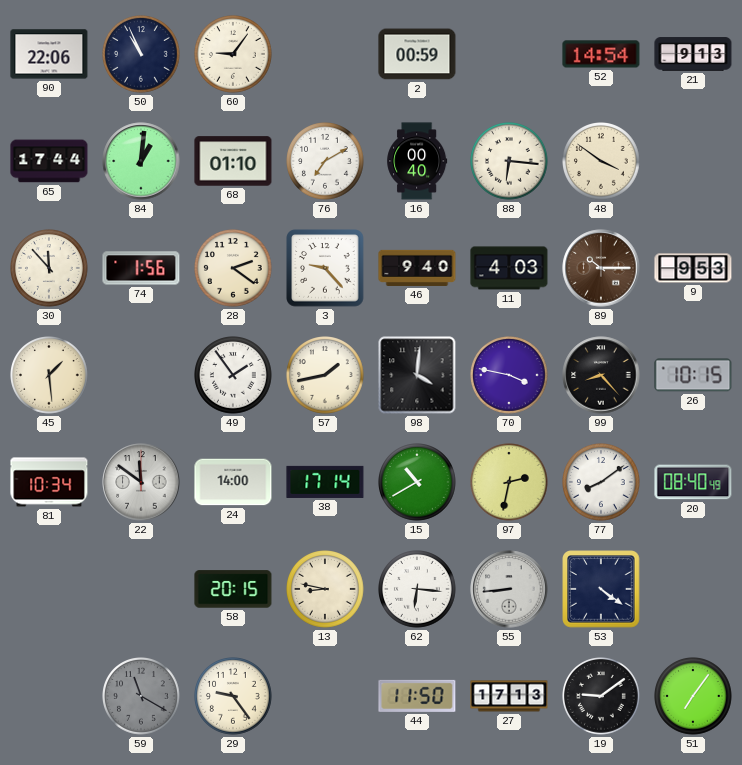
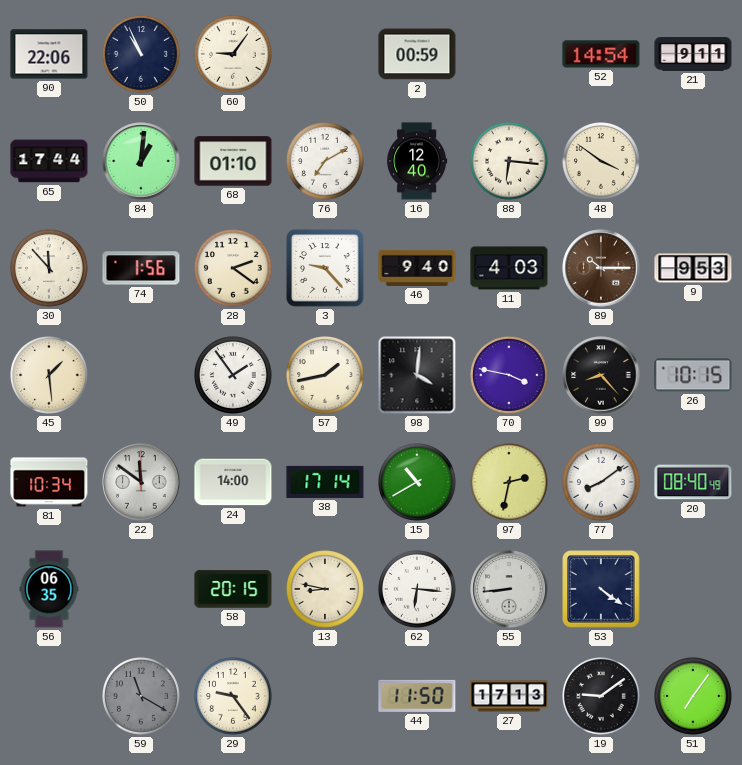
21: 9:13 -> 9:11 (693, 54)
16: 00:40 -> 12:40 (417, 161)
56: none -> 06:35 (49, 589)
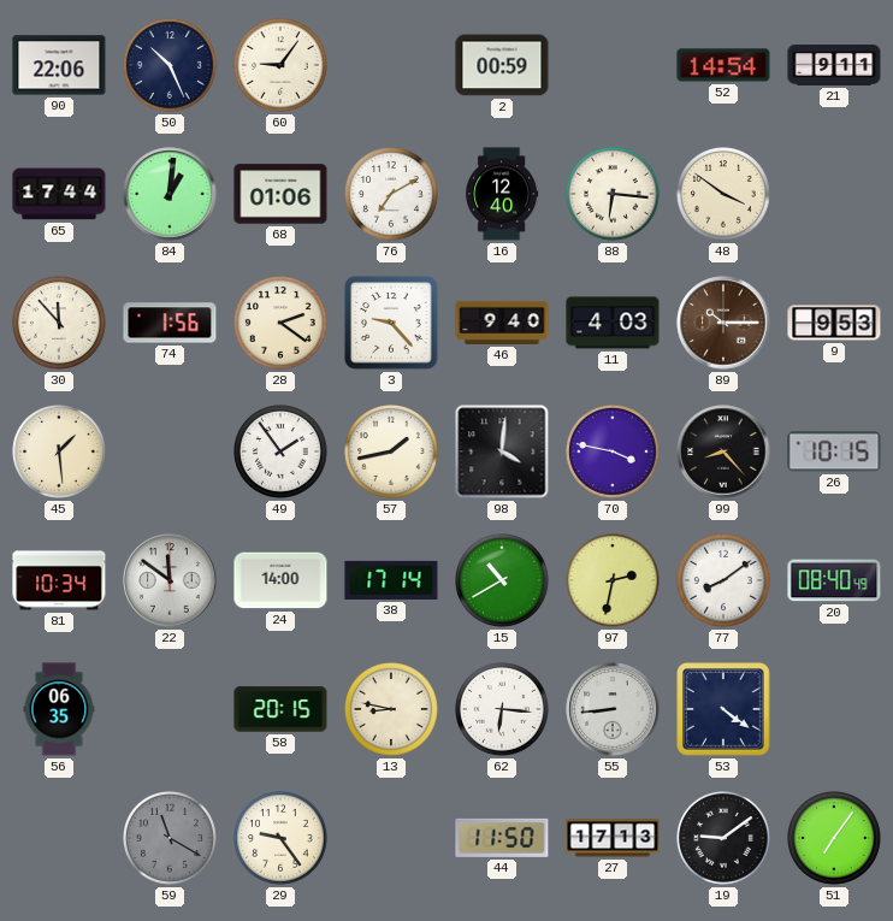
50: 10:56 -> 10:26 (171, 66)
68: 01:10 -> 01:06 (280, 194)
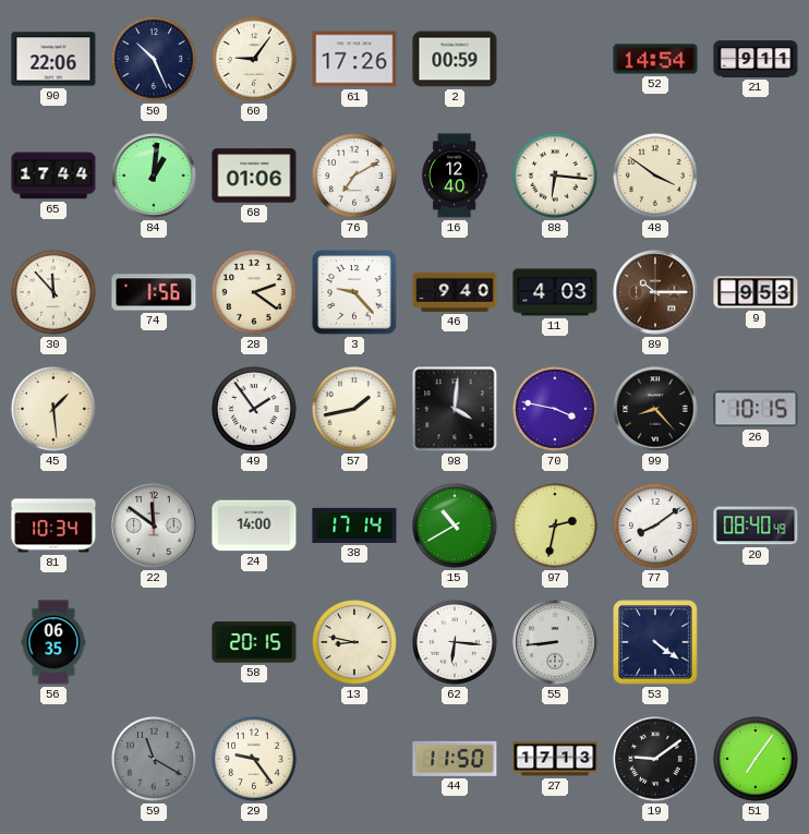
61: none -> 17:26 (354, 59)
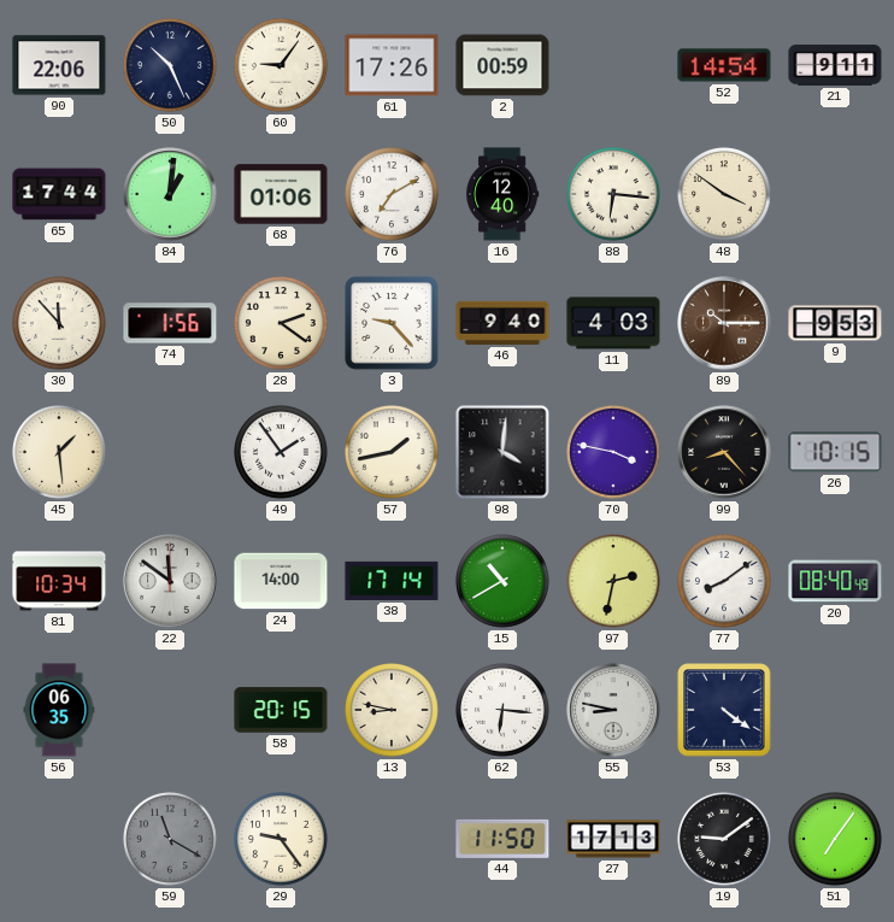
55: 8:44 -> 8:47 (613, 710)
